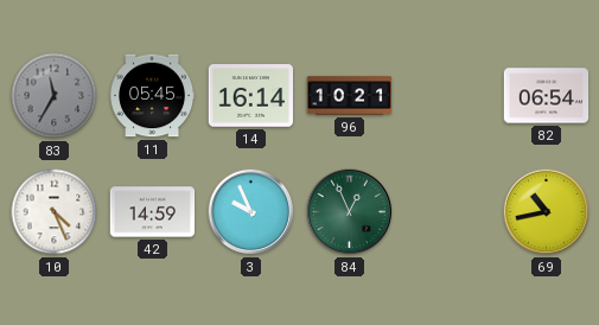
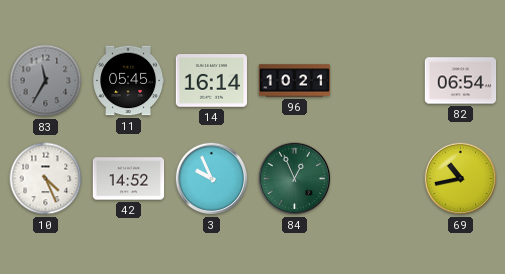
42: 14:59 -> 14:52 (129, 179)
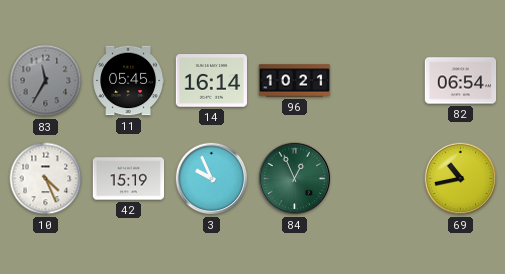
42: 14:52 -> 15:19 (129, 179)
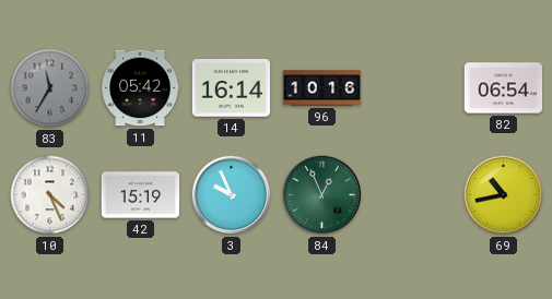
11: 05:45 -> 05:42 (141, 88)
96: 10:21 -> 10:16 (322, 88)
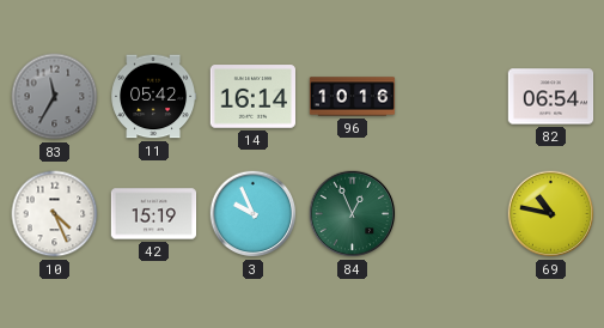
69: 10:43 -> 10:47 (551, 214)
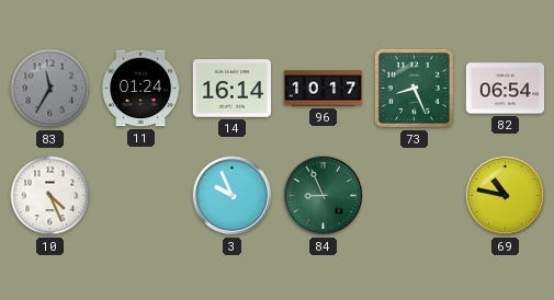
11: 05:42 -> 01:24 (142, 89)
96: 10:16 -> 10:17 (324, 89)
73: none -> 8:26 (414, 88)
42: 15:19 -> none (154, 214)
84: 12:56 -> 8:56 (324, 196)
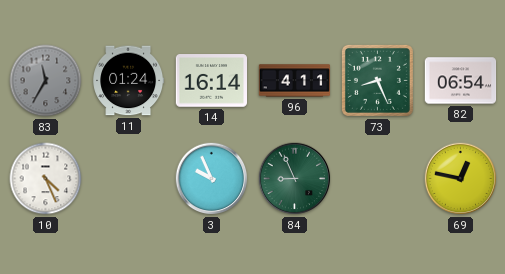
96: 10:17 -> 4:11 (295, 81)
69: 10:47 -> 12:47 (461, 179)
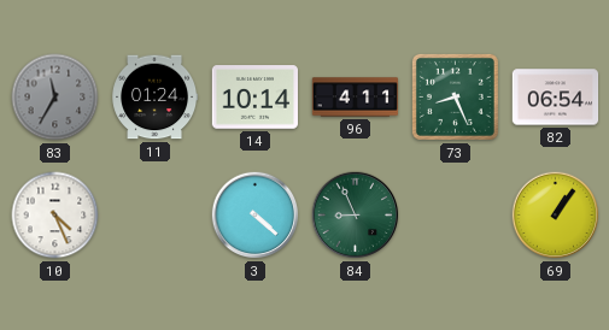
14: 16:14 -> 10:14 (254, 98)
3: 9:56 -> 4:22 (256, 216)
69: 12:47 -> 1:06 (556, 216)
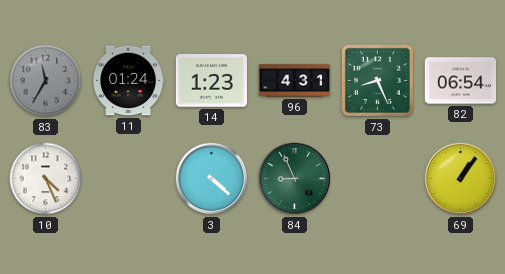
14: 10:14 -> 1:23 (211, 81)
96: 4:11 -> 4:31 (295, 81)
